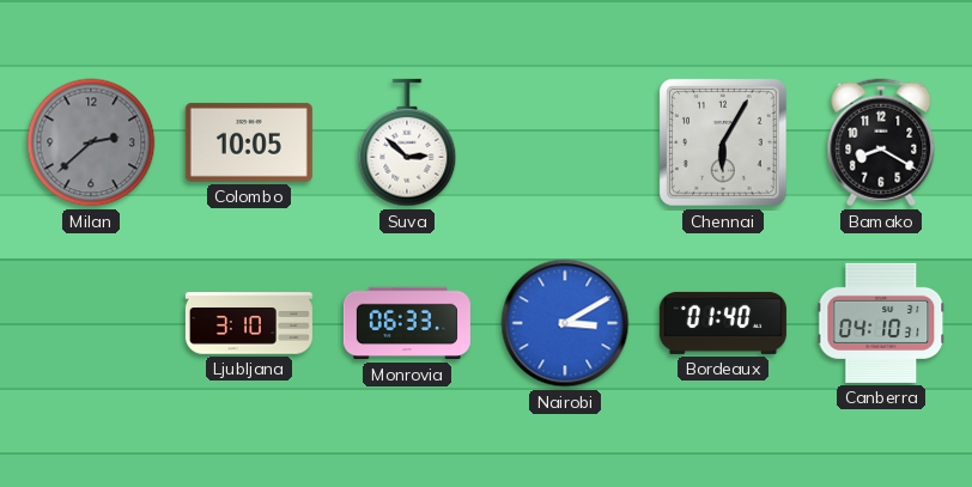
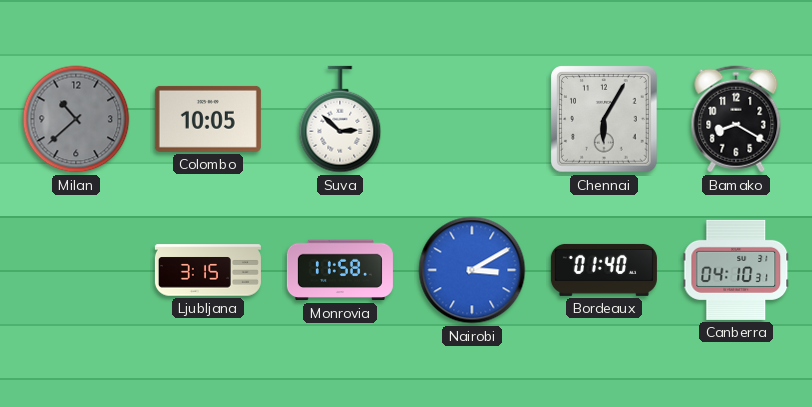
Milan: 2:38 -> 10:38 (76, 119)
Ljubljana: 3:10 -> 3:15 (208, 270)
Monrovia: 06:33 -> 11:58 (340, 270)
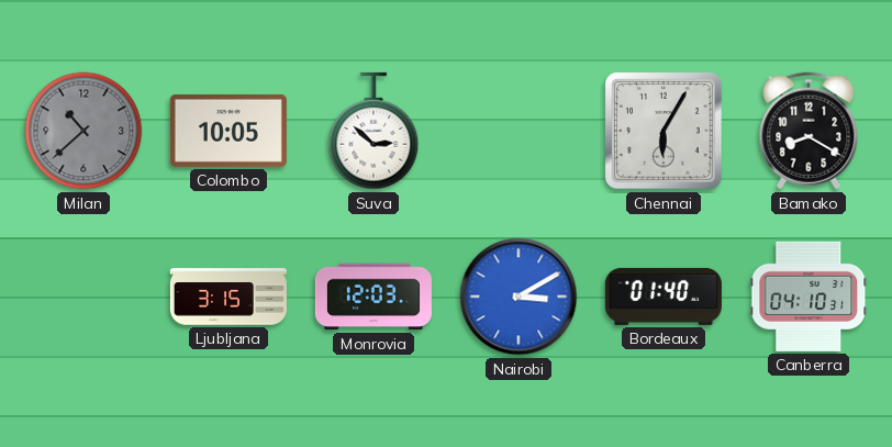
Monrovia: 11:58 -> 12:03 (373, 297)
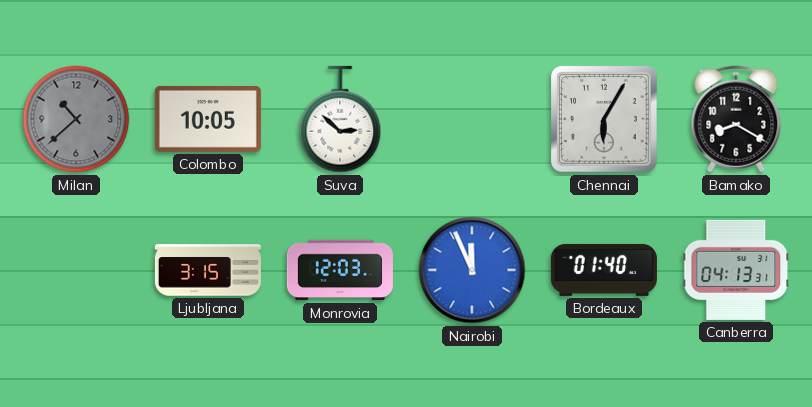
Nairobi: 3:10 -> 11:56 (472, 270)
Canberra: 04:10 -> 04:13 (736, 270)
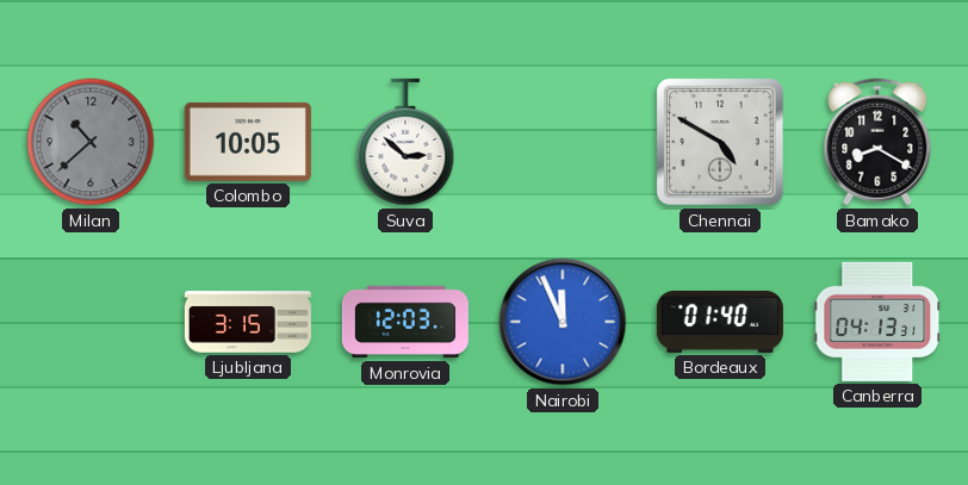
Chennai: 6:05 -> 4:50 (721, 143)
